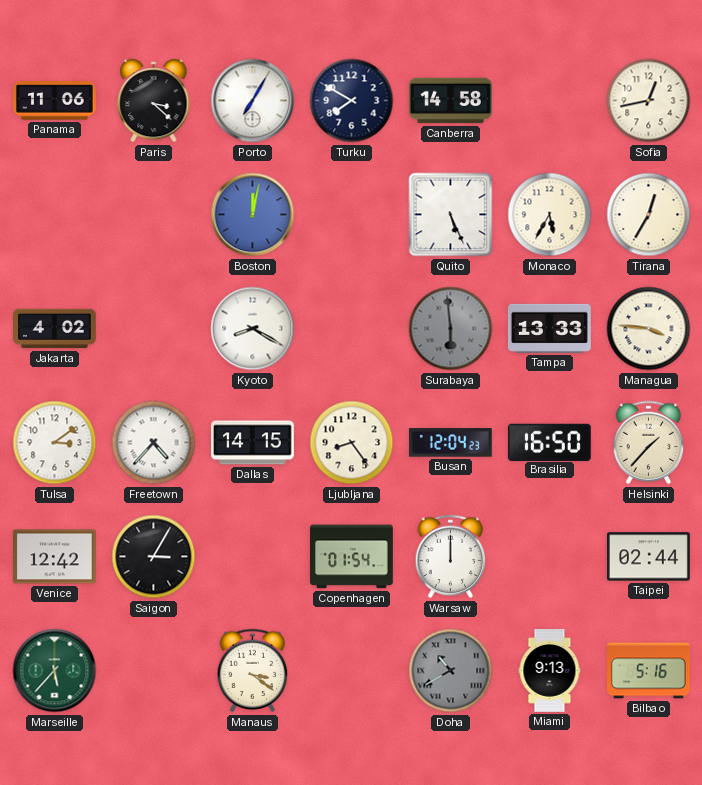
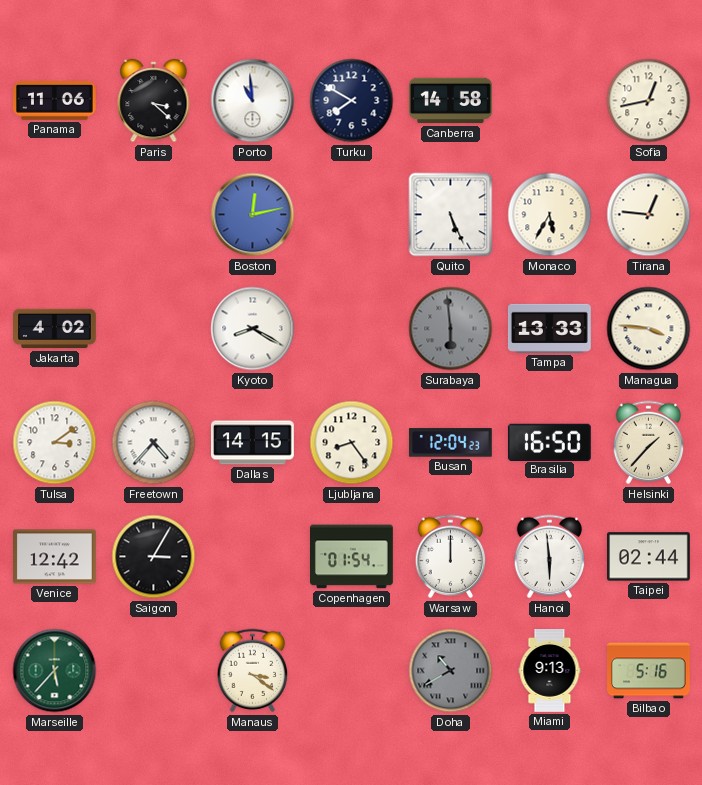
Porto: 7:05 -> 10:59 (253, 101)
Boston: 12:02 -> 12:13 (253, 215)
Tirana: 12:35 -> 12:46 (649, 215)
Hanoi: none -> 5:59 (550, 557)
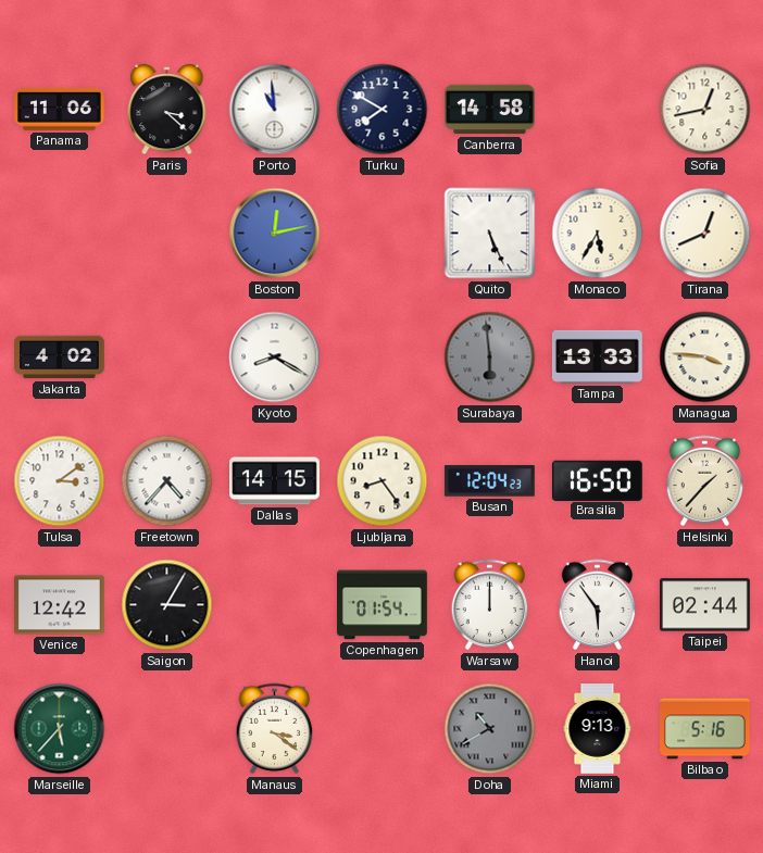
Tirana: 12:46 -> 12:41 (705, 234)
Hanoi: 5:59 -> 5:54 (598, 605)
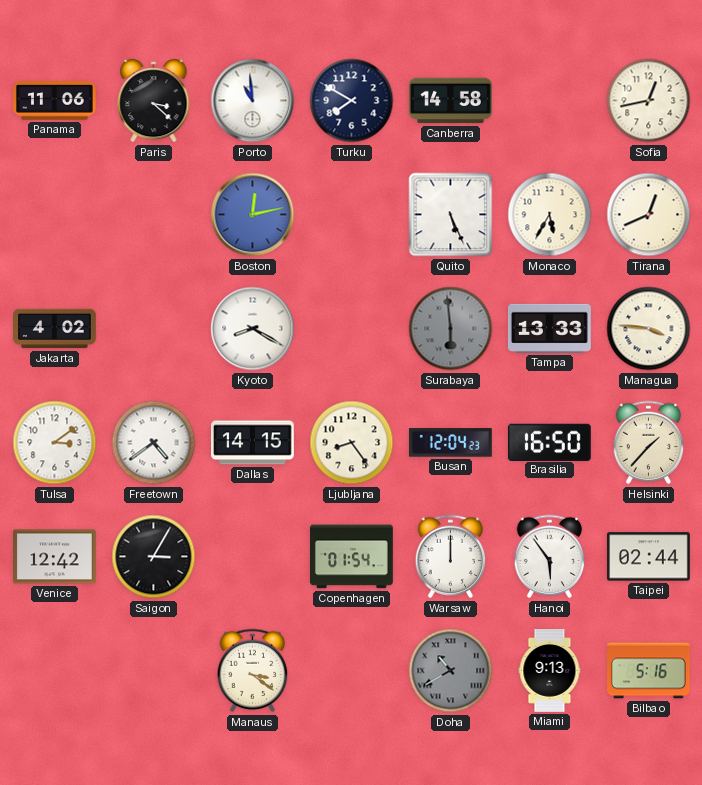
Freetown: 4:37 -> 4:39 (154, 443)
Marseille: 5:37 -> none (60, 729)
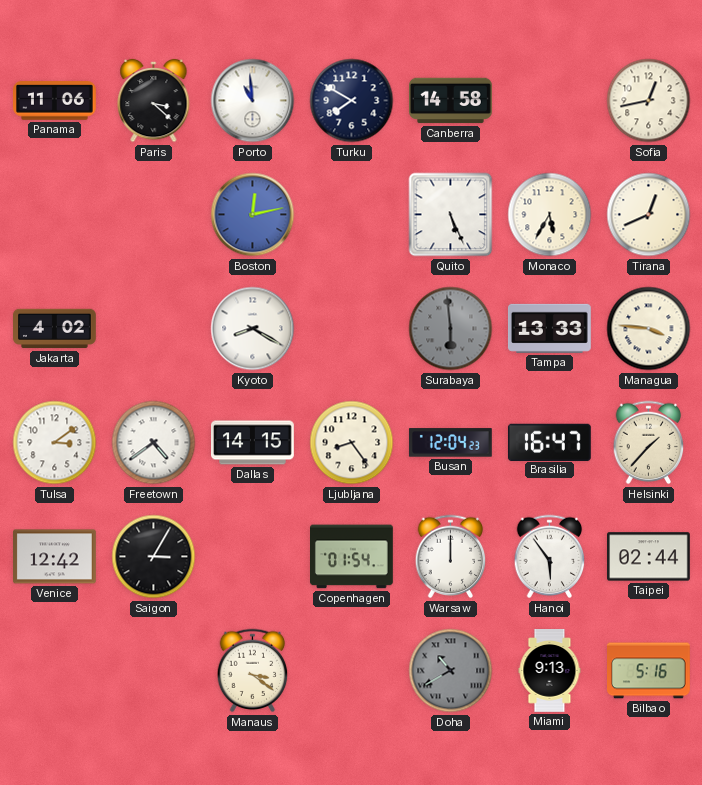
Brasilia: 16:50 -> 16:47 (549, 442)
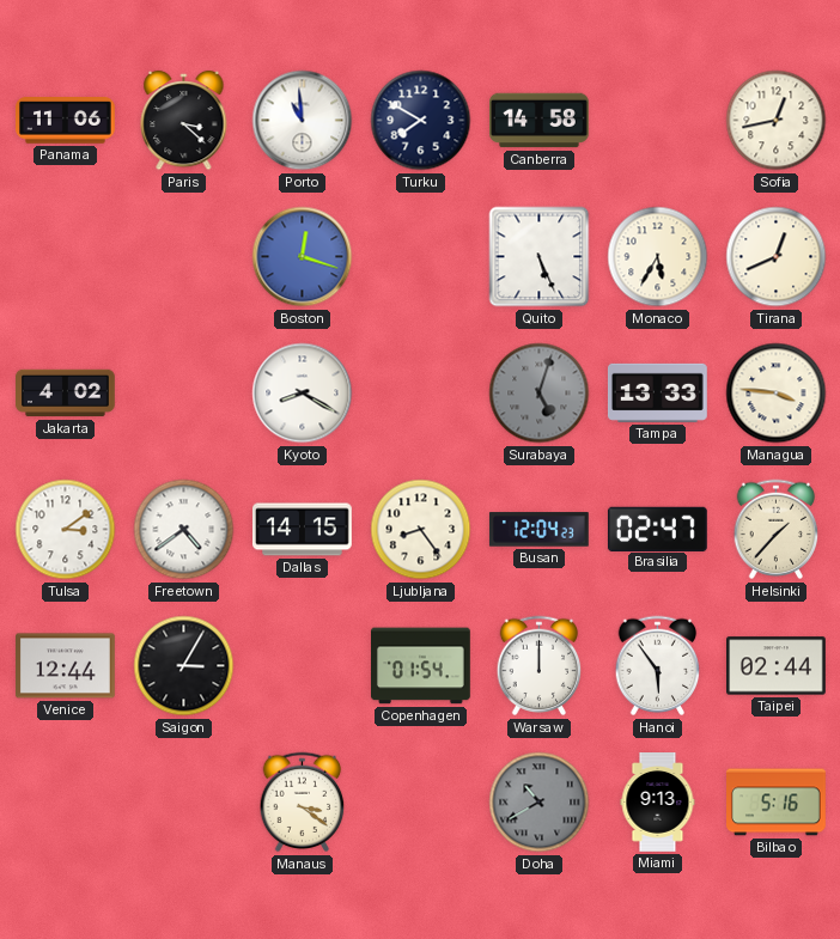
Boston: 12:13 -> 12:18 (303, 257)
Surabaya: 5:59 -> 5:03 (540, 394)
Brasilia: 16:47 -> 02:47 (657, 529)
Venice: 12:42 -> 12:44 (66, 666)
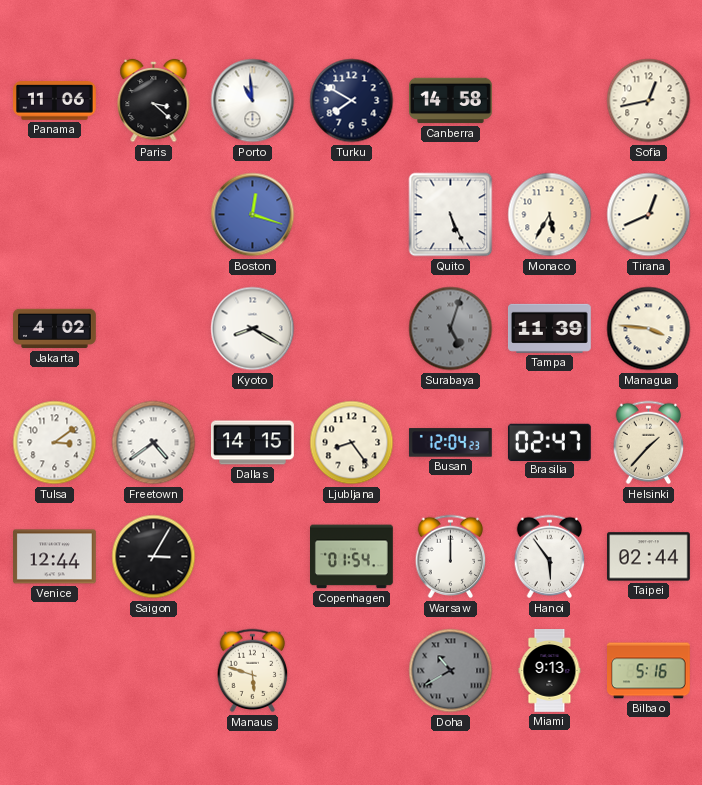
Tampa: 13:33 -> 11:39 (549, 328)
Manaus: 3:21 -> 5:48 (253, 671)
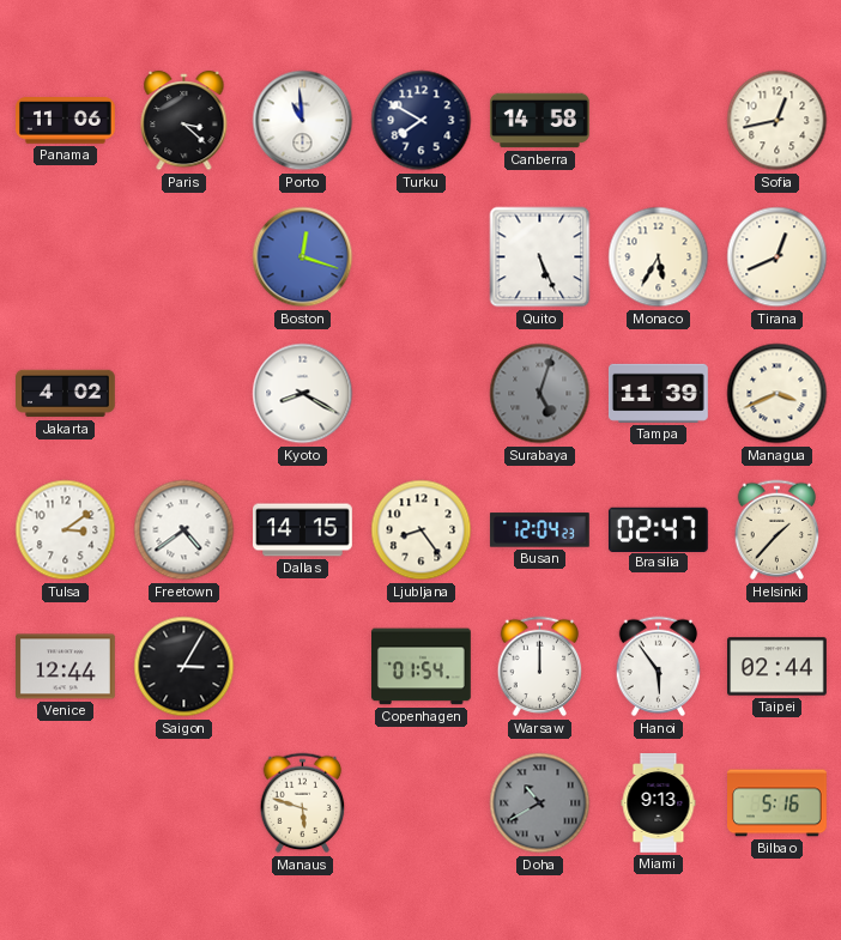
Managua: 3:46 -> 3:41 (778, 394)
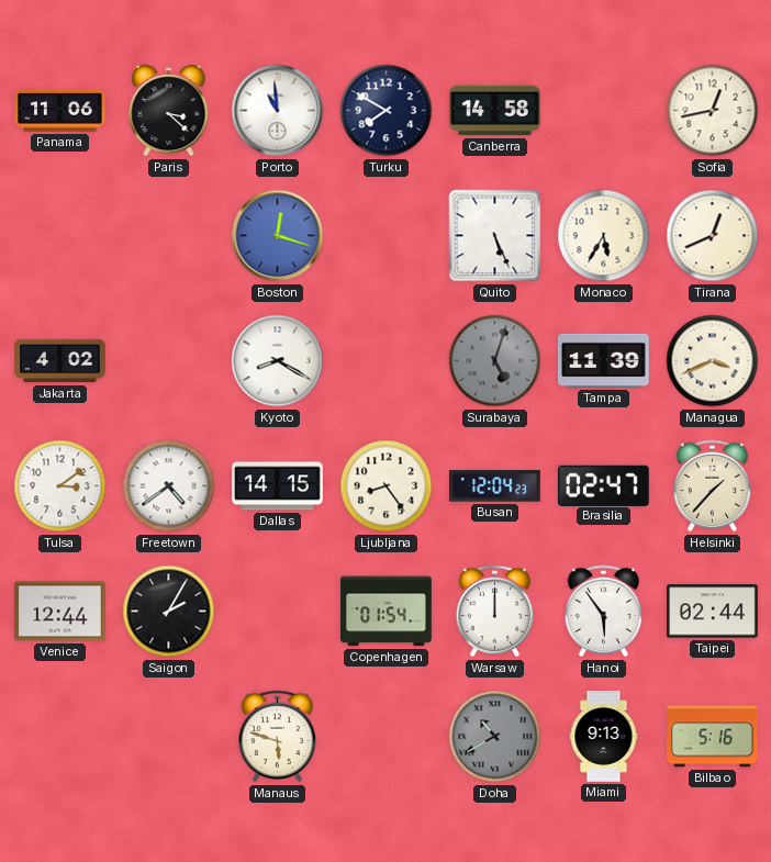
Saigon: 3:05 -> 2:05 (169, 612)
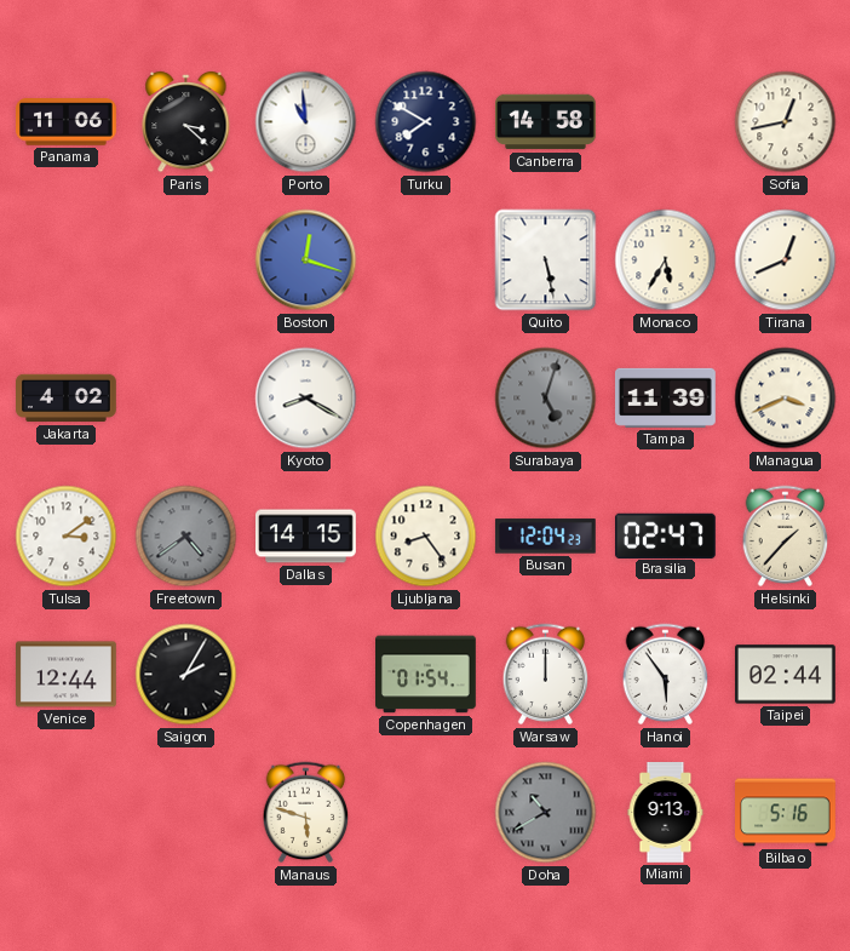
Quito: 5:26 -> 5:28 (546, 260)
Freetown dial: white -> grey (186, 537)
